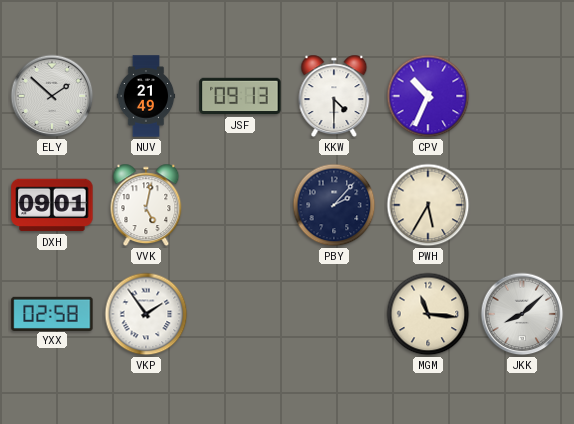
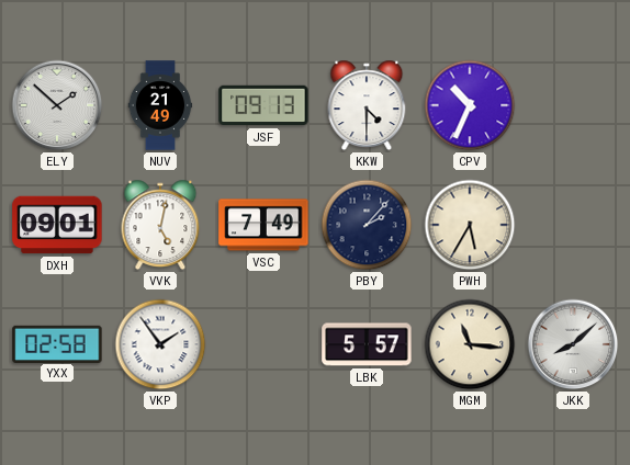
VSC: none -> 7:49 (263, 225)
LBK: none -> 5:57 (367, 344)
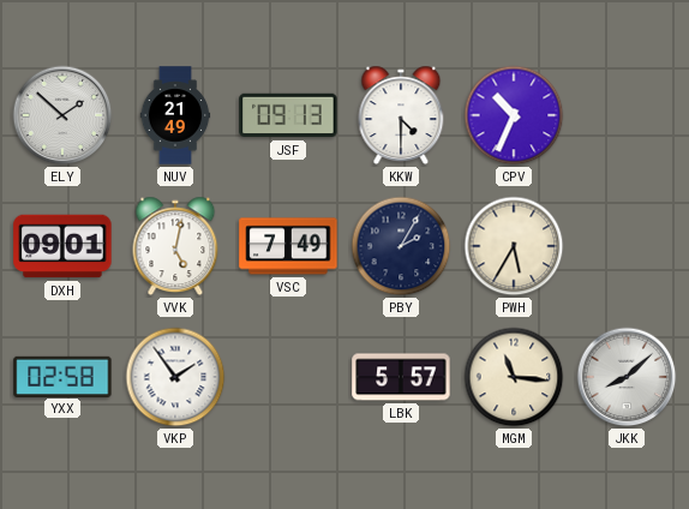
PBY: 2:07 -> 2:05 (401, 246)
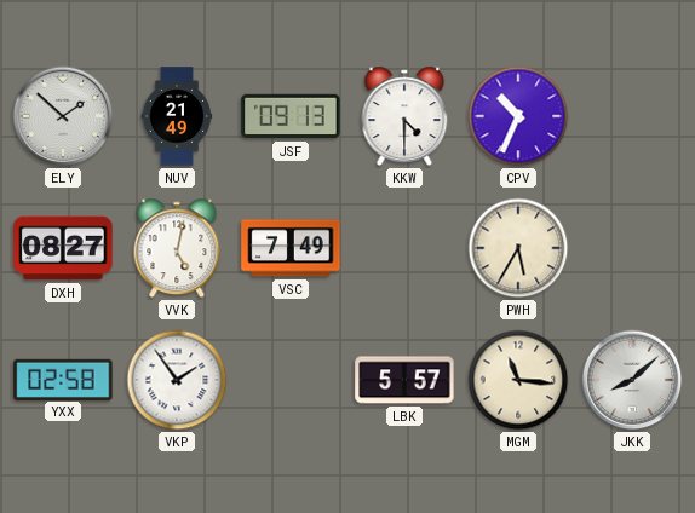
DXH: 09:01 -> 08:27 (63, 248)
PBY: 2:05 -> none (401, 246)
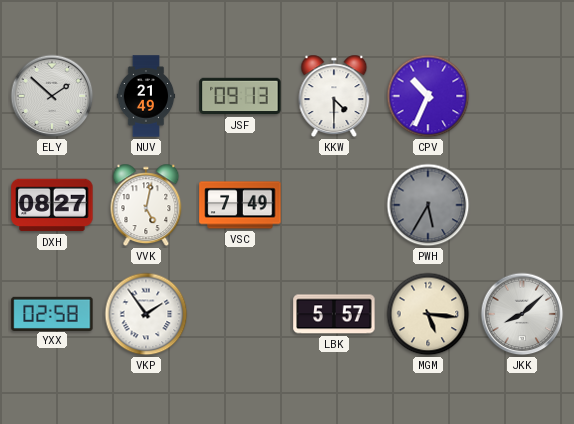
PWH dial: cream -> grey (428, 205)
MGM: 11:16 -> 5:16 (428, 314)
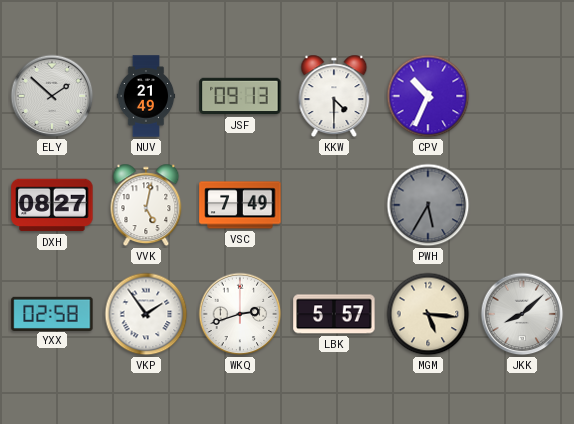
WKQ: none -> 2:42 (240, 314)
